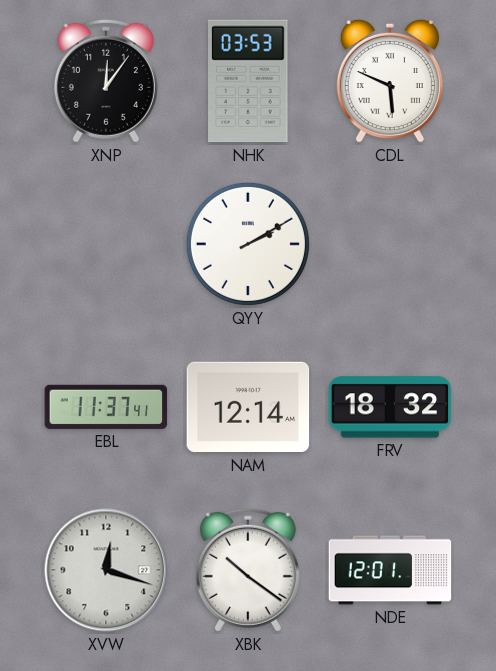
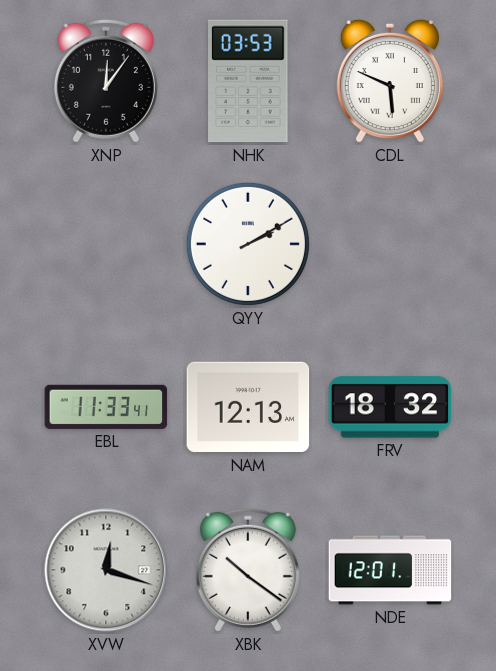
EBL: 11:37 -> 11:33 (106, 407)
NAM: 12:14 -> 12:13 (248, 407)
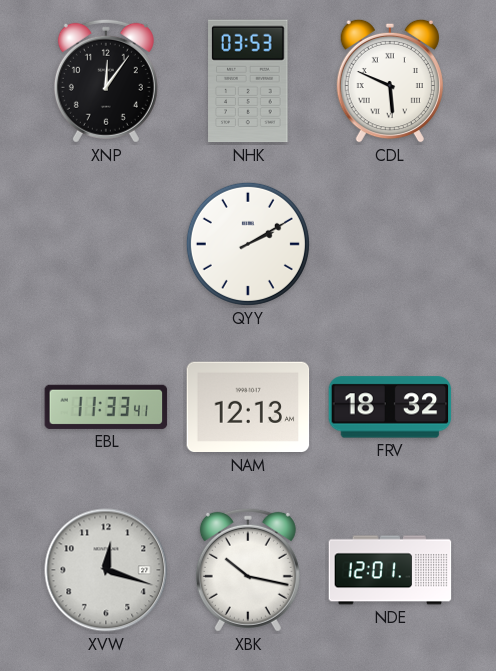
XBK: 10:21 -> 10:17 (248, 570)
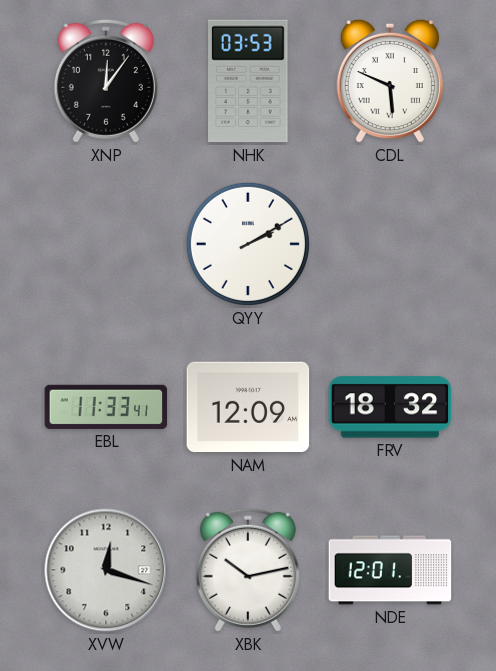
NAM: 12:13 -> 12:09 (248, 407)
XBK: 10:17 -> 10:13 (248, 570)
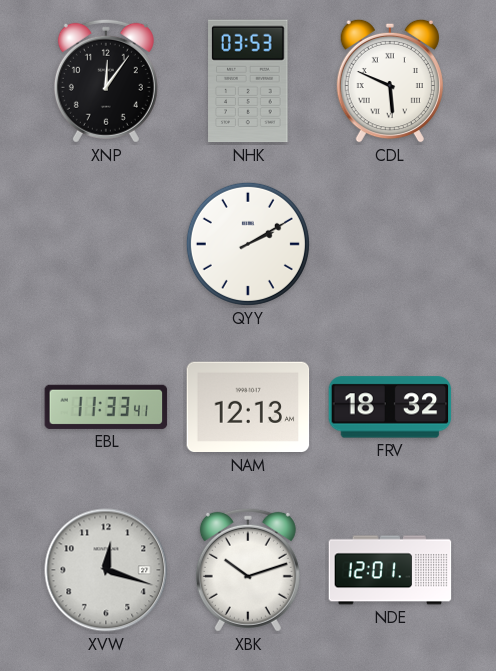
NAM: 12:09 -> 12:13 (248, 407)
XBK: 10:13 -> 10:12 (248, 570)
